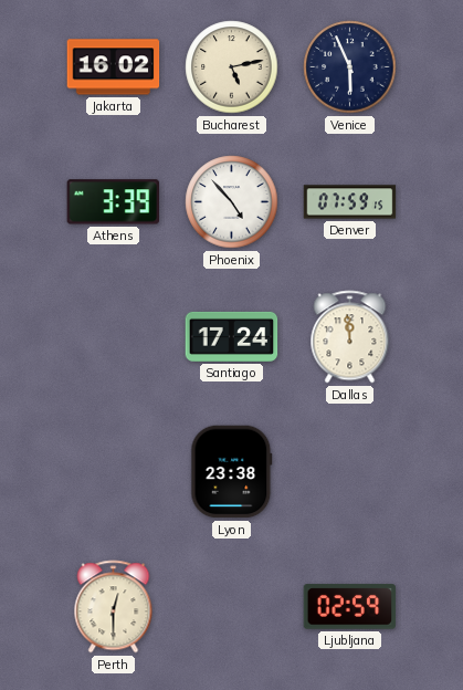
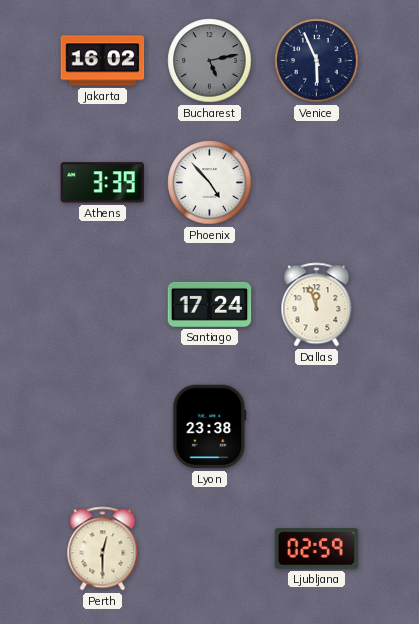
Bucharest dial: cream -> grey (210, 61)
Denver: 07:59 -> none (350, 202)
Dallas: 11:59 -> 11:57 (317, 305)
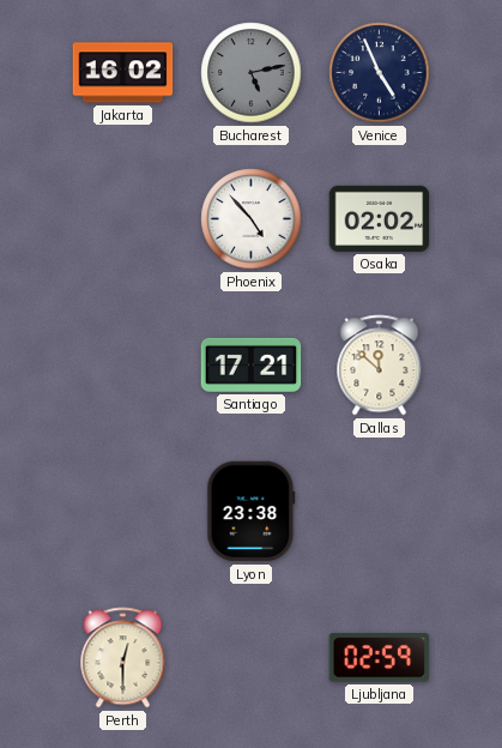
Venice: 5:56 -> 4:56 (380, 73)
Athens: 3:39 -> none (102, 183)
Osaka: none -> 02:02 (380, 218)
Santiago: 17:24 -> 17:21 (252, 364)
Dallas: 11:57 -> 11:52 (380, 366)
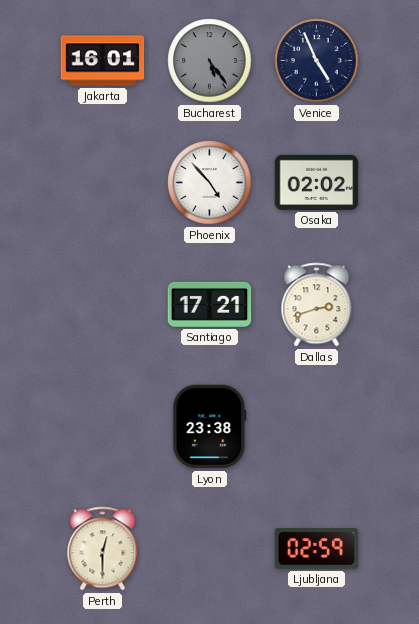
Jakarta: 16:02 -> 16:01 (103, 61)
Bucharest: 5:13 -> 5:24 (210, 61)
Dallas: 11:52 -> 2:42 (317, 305)
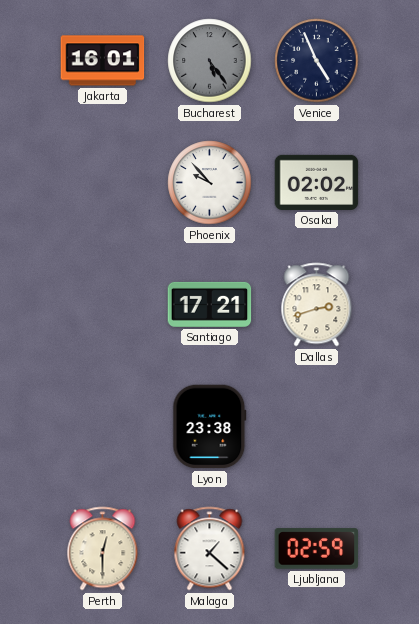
Phoenix: 4:53 -> 9:53 (210, 183)
Malaga: none -> 1:22 (210, 549)
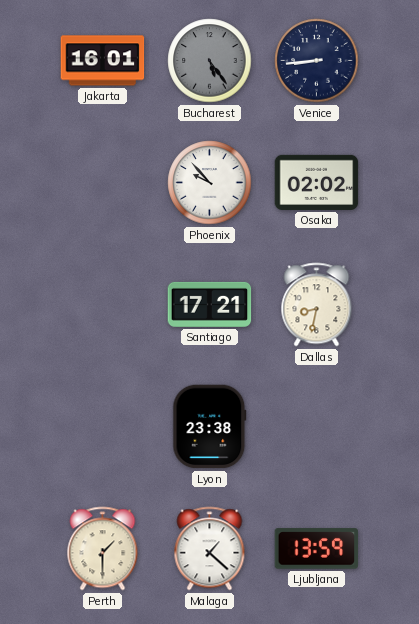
Venice: 4:56 -> 8:44 (317, 61)
Dallas: 2:42 -> 8:32 (317, 305)
Perth: 12:30 -> 1:30 (103, 549)
Ljubljana: 02:59 -> 13:59 (317, 549)
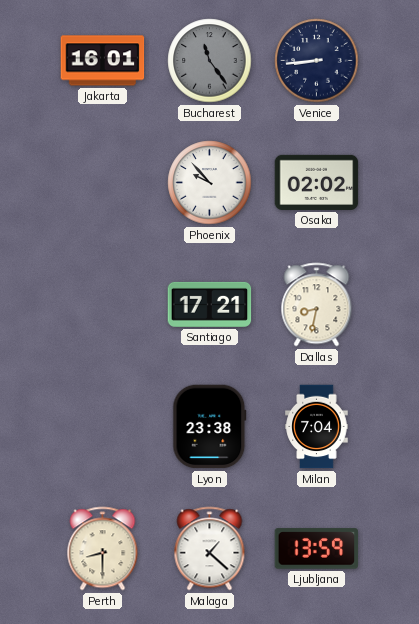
Bucharest: 5:24 -> 11:24 (210, 61)
Milan: none -> 7:04 (317, 427)
Perth: 1:30 -> 8:30 (103, 549)
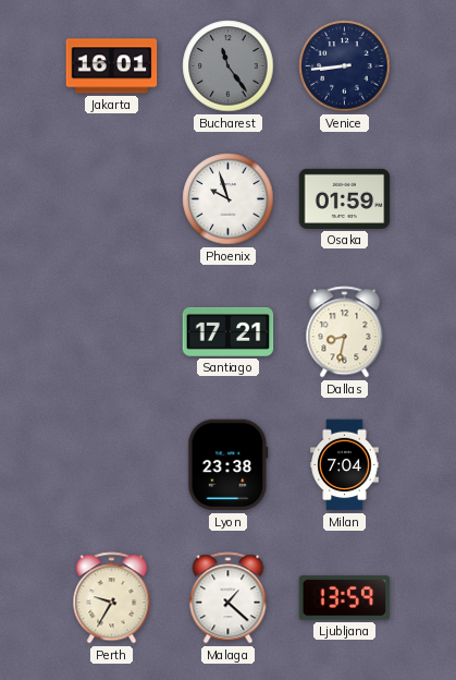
Phoenix: 9:53 -> 9:57 (229, 199)
Osaka: 02:02 -> 01:59 (345, 198)
Perth: 8:30 -> 9:35 (112, 598)
